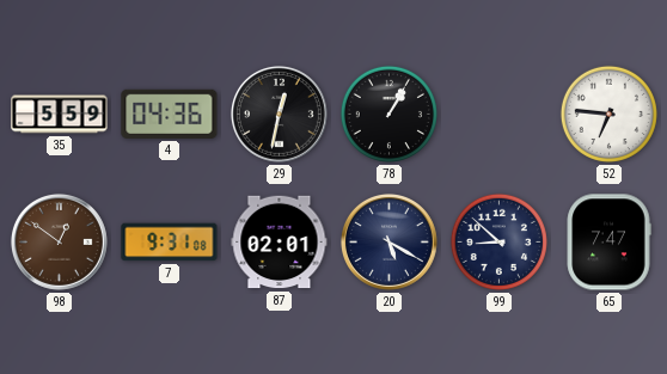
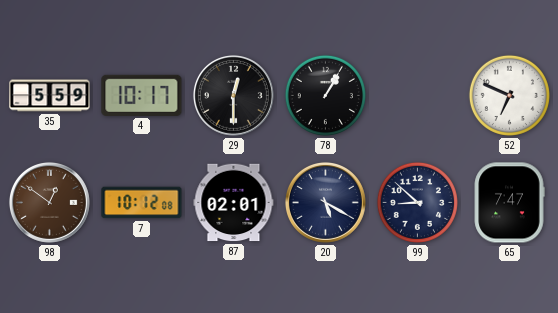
4: 04:36 -> 10:17 (142, 95)
29: 12:32 -> 12:30 (233, 95)
52: 6:46 -> 6:49 (509, 95)
7: 9:31 -> 10:12 (142, 203)
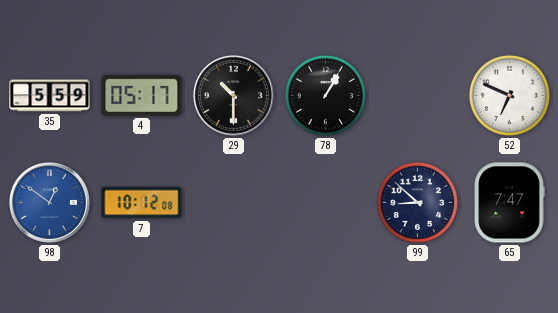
4: 10:17 -> 05:17 (142, 95)
29: 12:30 -> 10:30 (233, 95)
98 dial: brown -> blue (49, 202)
87: 02:01 -> none (234, 203)
20: 5:20 -> none (325, 202)
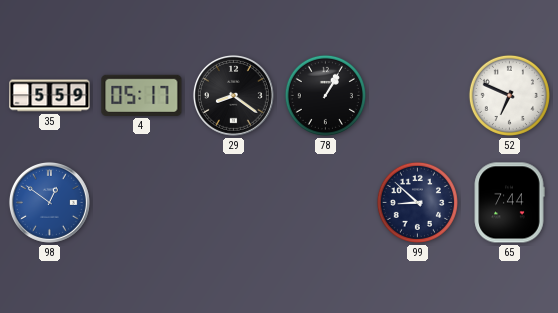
29: 10:30 -> 8:21 (233, 95)
7: 10:12 -> none (142, 203)
65: 7:47 -> 7:44 (509, 203)
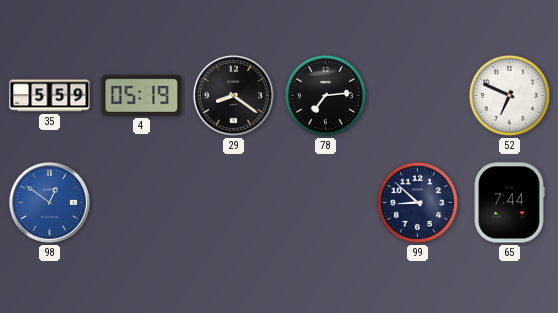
4: 05:17 -> 05:19 (142, 95)
78: 1:05 -> 7:14 (325, 95)
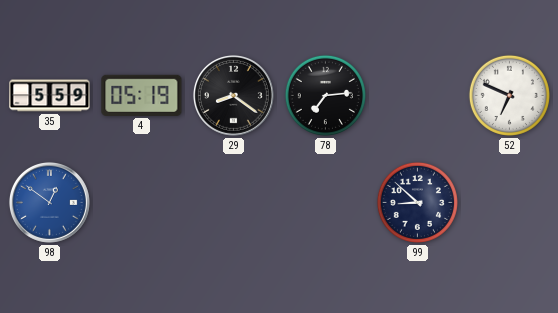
65: 7:44 -> none (509, 203)
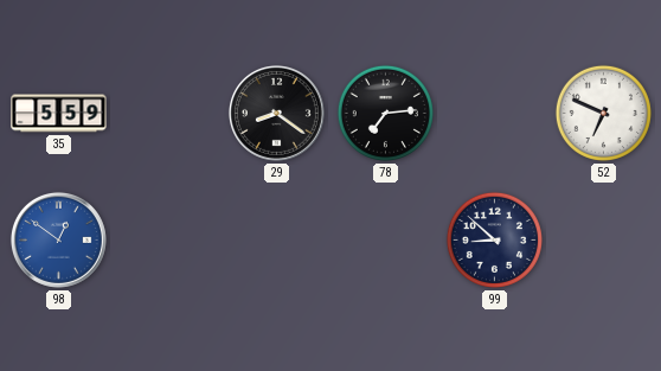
4: 05:19 -> none (142, 95)
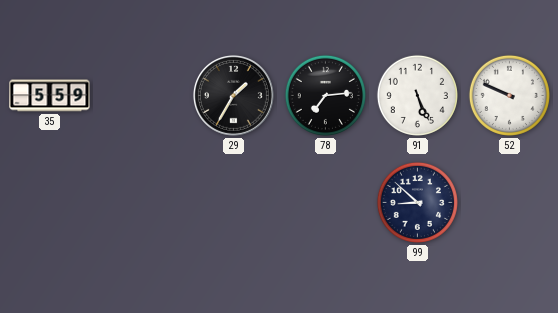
29: 8:21 -> 1:35 (233, 95)
91: none -> 5:26 (417, 95)
52: 6:49 -> 9:49 (509, 95)
98: 12:51 -> none (58, 239)
